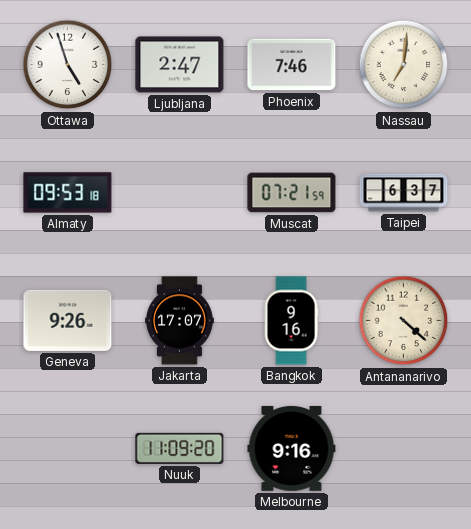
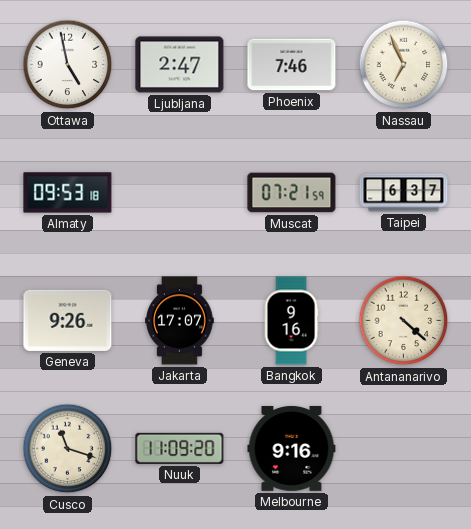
Ottawa: 4:57 -> 4:58 (68, 65)
Nassau: 7:01 -> 6:56 (404, 65)
Cusco: none -> 11:18 (68, 449)
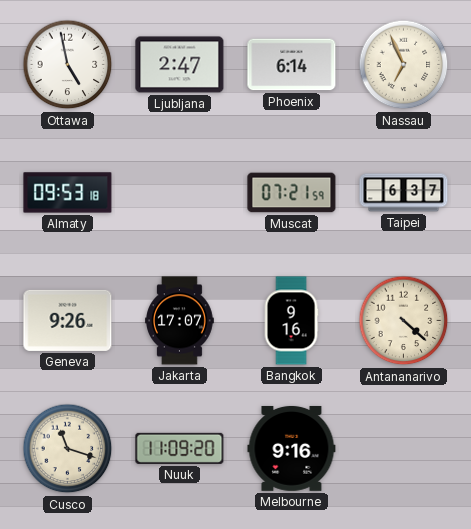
Phoenix: 7:46 -> 6:14 (292, 65)
